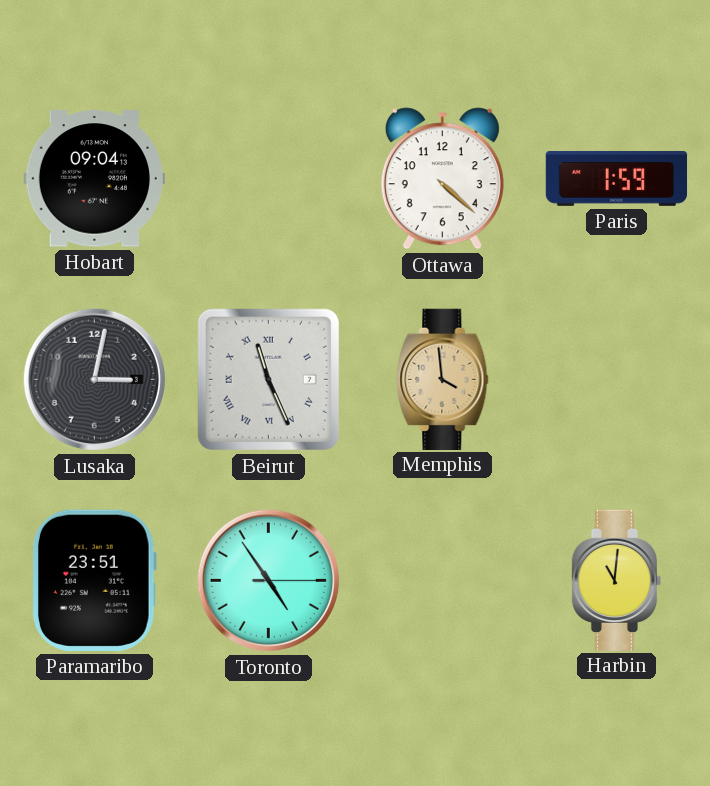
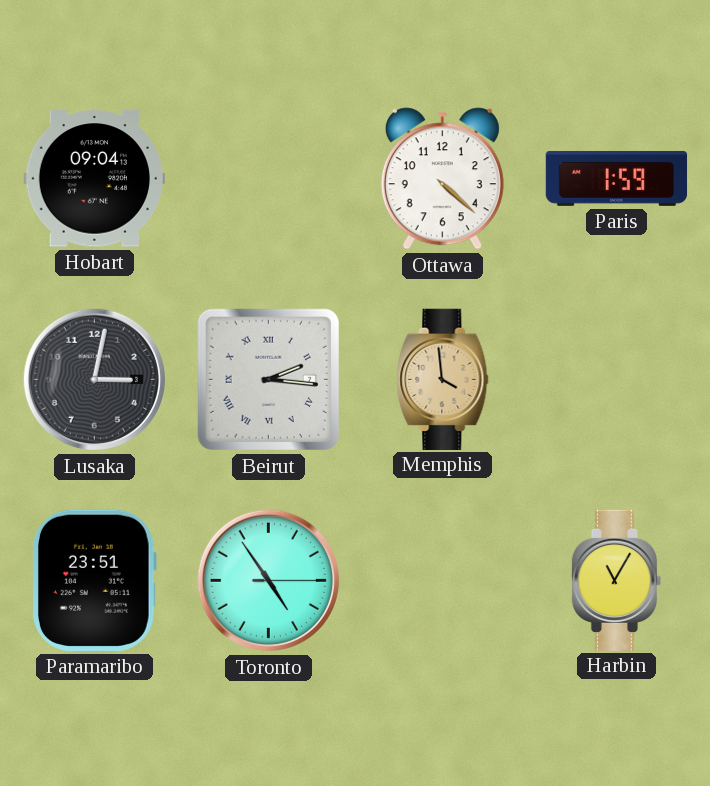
Beirut: 11:26 -> 2:16 (268, 379)
Harbin: 11:01 -> 11:05 (617, 580)
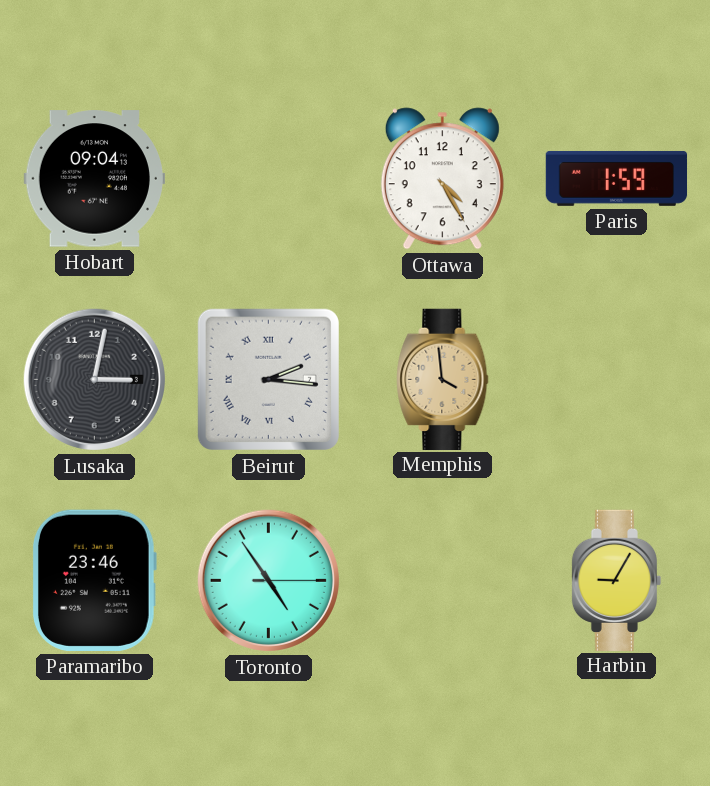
Ottawa: 4:22 -> 4:25 (442, 179)
Paramaribo: 23:51 -> 23:46 (94, 580)
Harbin: 11:05 -> 9:05 (617, 580)
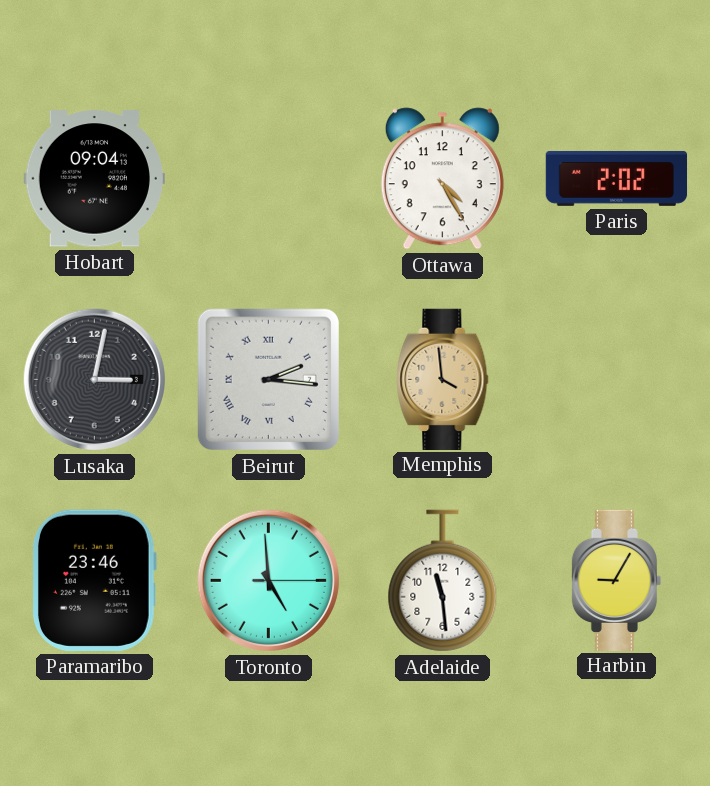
Paris: 1:59 -> 2:02 (617, 178)
Toronto: 4:54 -> 4:59 (268, 580)
Adelaide: none -> 11:29 (443, 581)
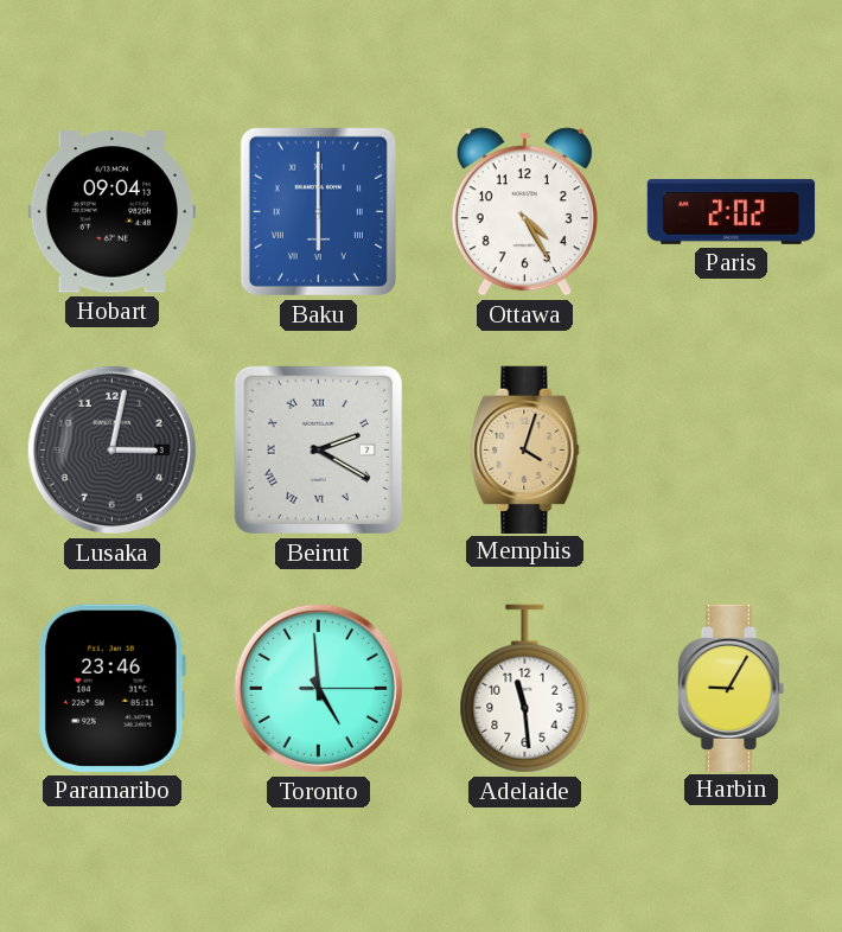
Baku: none -> 6:00 (318, 211)
Beirut: 2:16 -> 2:20 (318, 449)
Memphis: 3:59 -> 4:03 (525, 449)
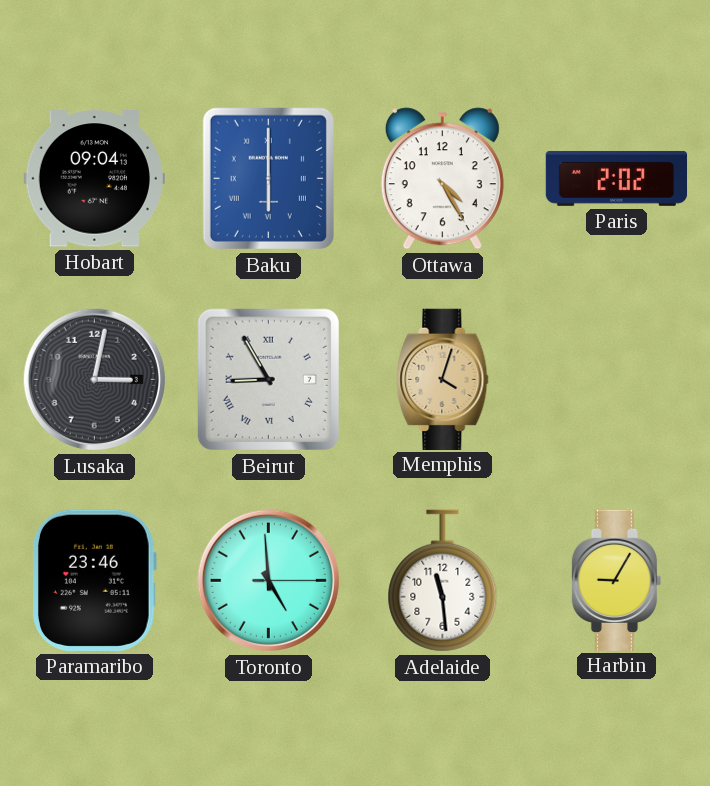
Beirut: 2:20 -> 8:55 (268, 379)
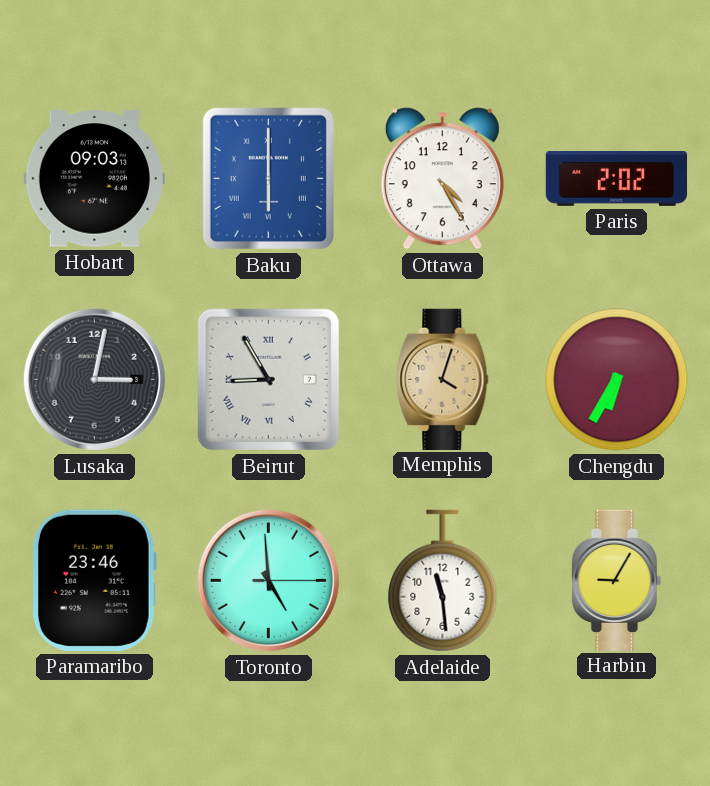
Hobart: 09:04 -> 09:03 (94, 179)
Chengdu: none -> 6:35 (617, 380)
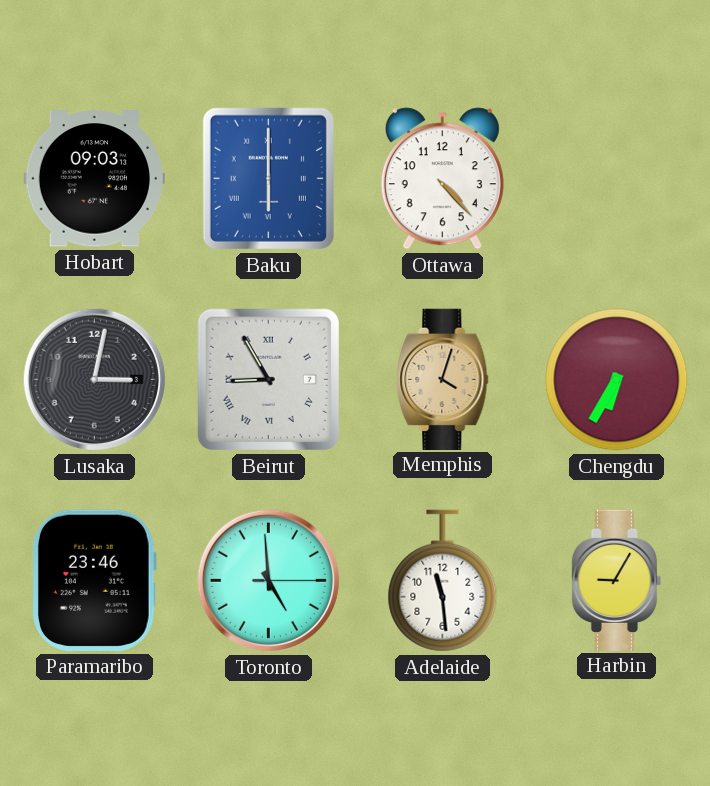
Ottawa: 4:25 -> 4:23 (442, 179)
Paris: 2:02 -> none (617, 178)
